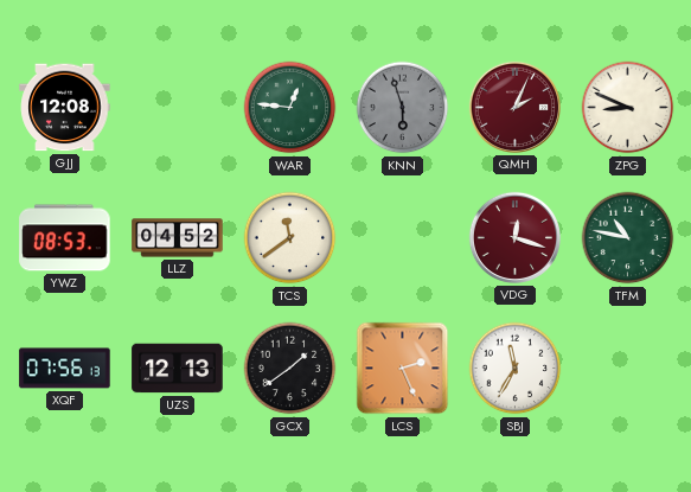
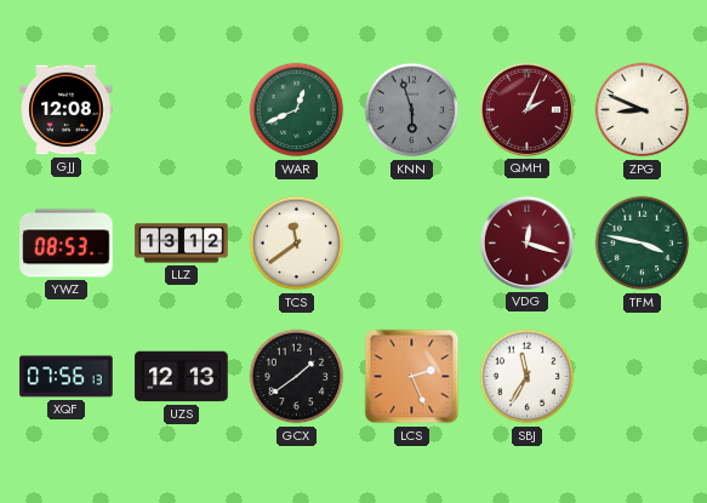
WAR: 12:46 -> 12:41 (297, 110)
LLZ: 04:52 -> 13:12 (182, 244)
TFM: 10:47 -> 3:47 (643, 244)
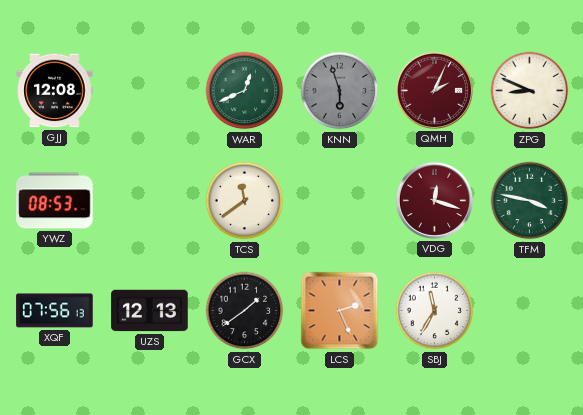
LLZ: 13:12 -> none (182, 244)
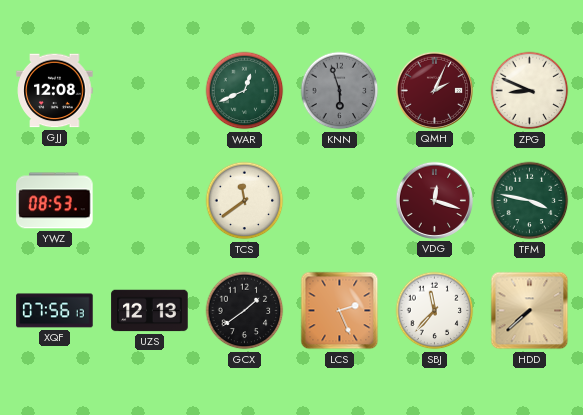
SBJ: 11:35 -> 11:37 (435, 311)
HDD: none -> 7:38 (530, 311)
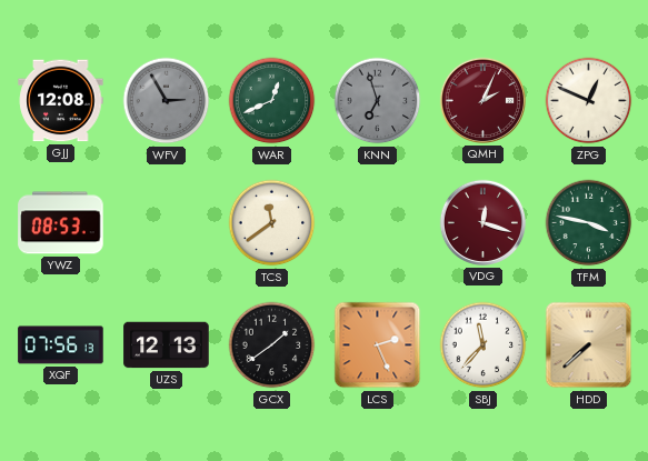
WFV: none -> 2:55 (167, 101)
KNN: 5:57 -> 6:57 (378, 101)
ZPG: 8:49 -> 12:49 (589, 101)
